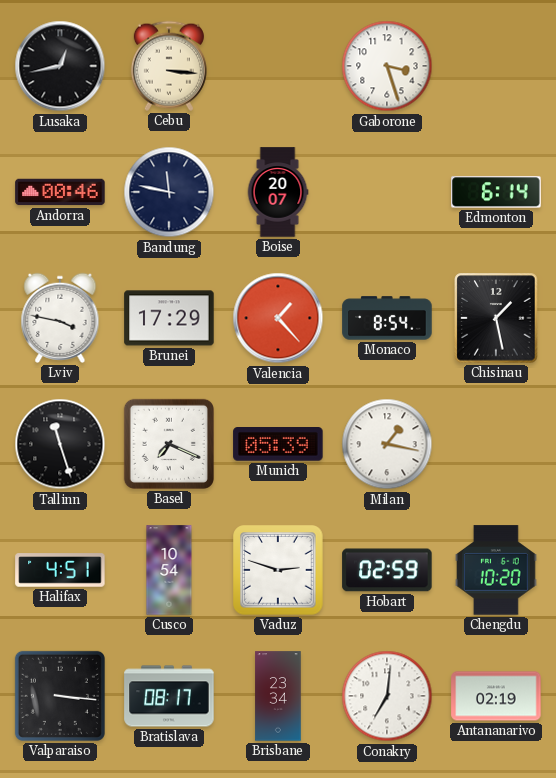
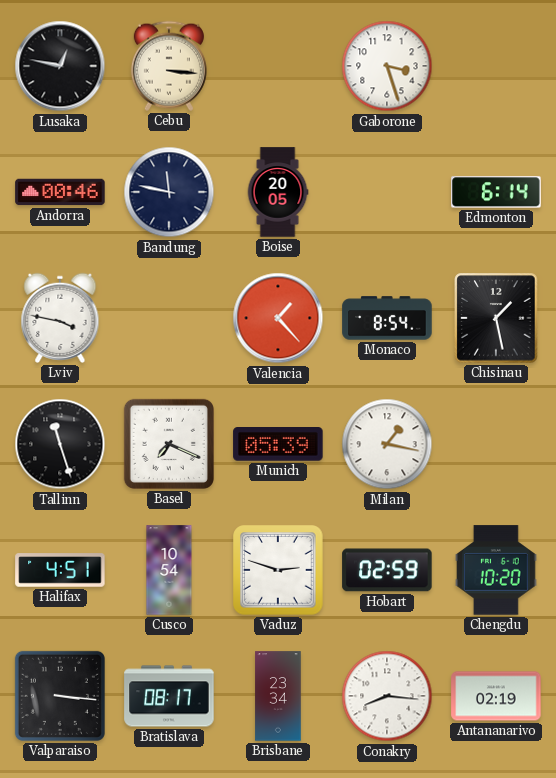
Lusaka: 12:43 -> 12:47 (60, 66)
Boise: 20:07 -> 20:05 (278, 192)
Brunei: 17:29 -> none (169, 318)
Conakry: 7:01 -> 8:16 (387, 696)
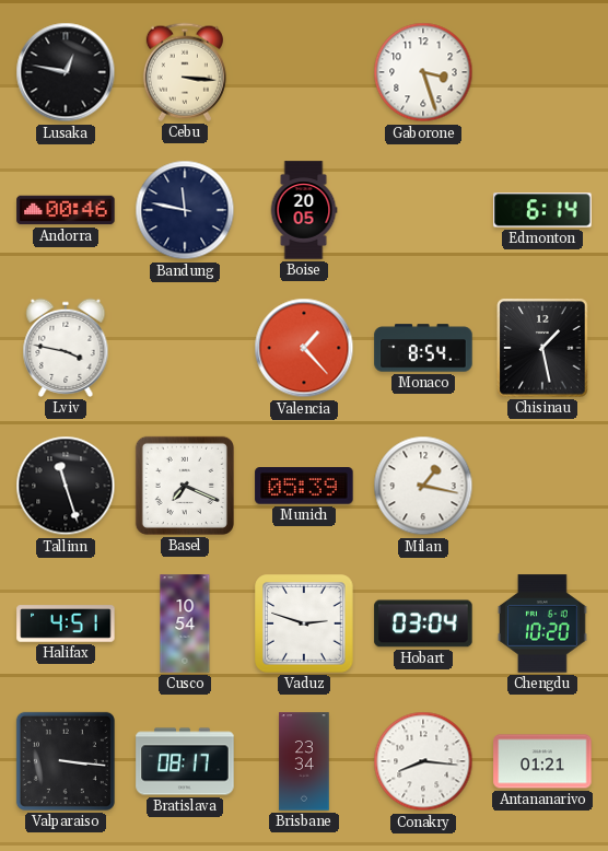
Hobart: 02:59 -> 03:04 (423, 623)
Antananarivo: 02:19 -> 01:21 (542, 761)
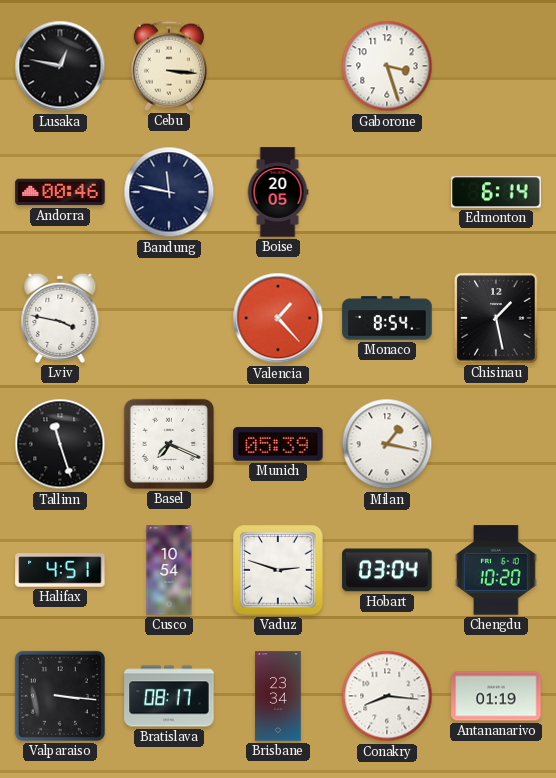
Antananarivo: 01:21 -> 01:19 (496, 696)
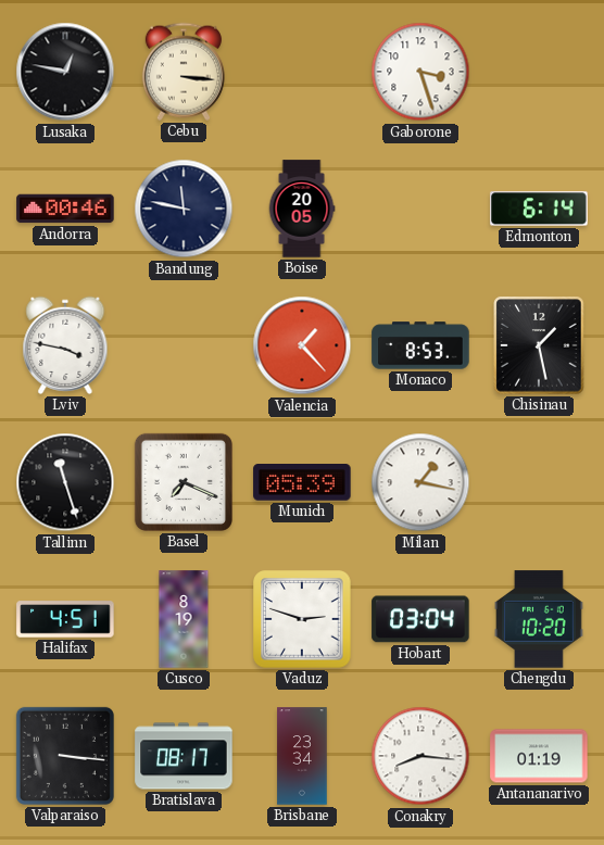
Monaco: 8:54 -> 8:53 (420, 345)
Cusco: 10:54 -> 8:19 (184, 619)
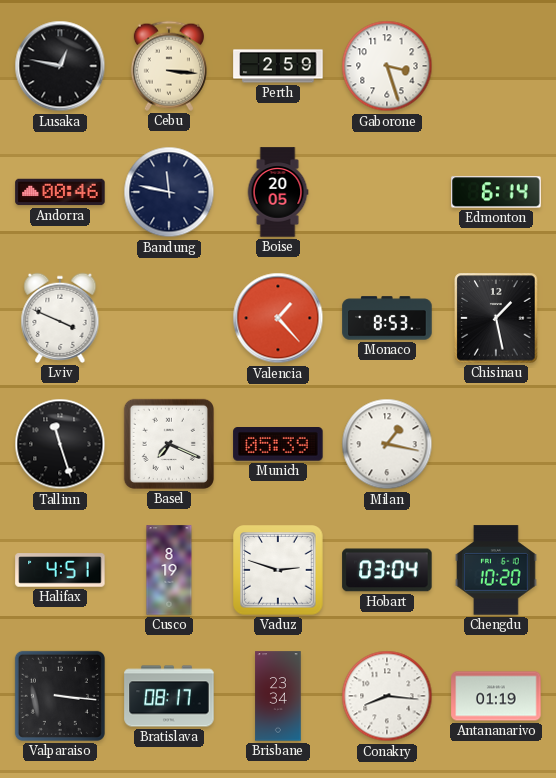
Perth: none -> 2:59 (278, 66)
Lviv: 3:47 -> 3:49 (60, 318)
